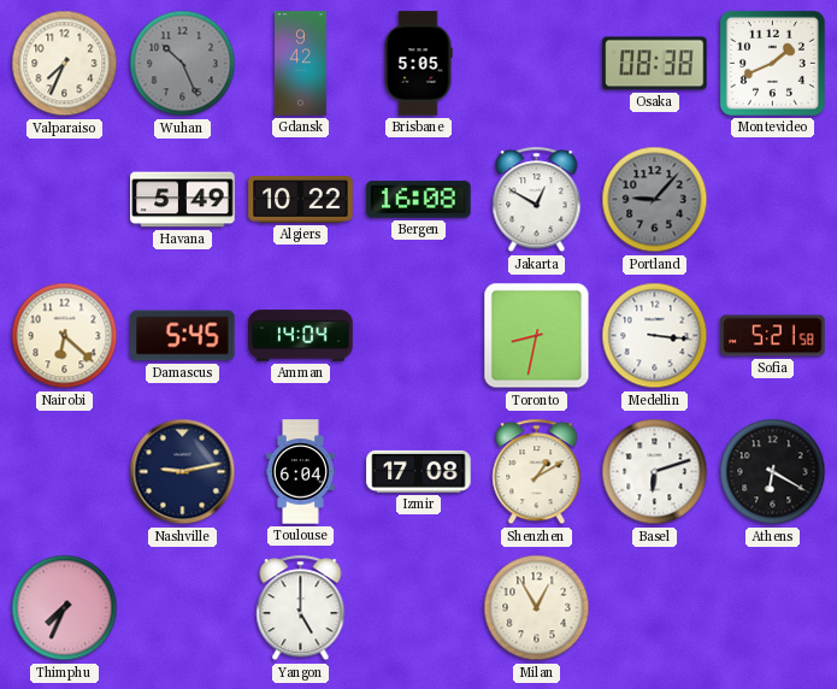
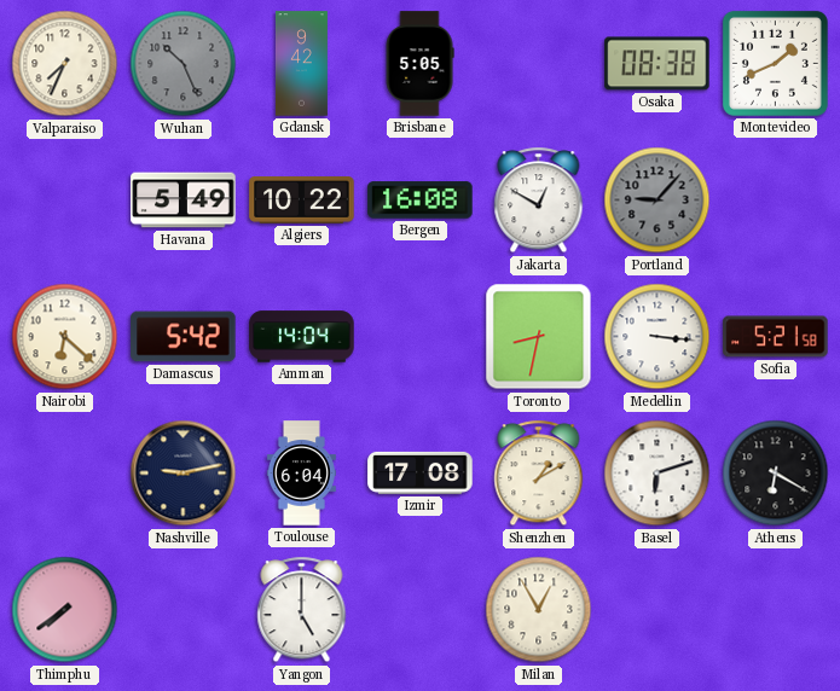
Damascus: 5:45 -> 5:42 (184, 337)
Thimphu: 7:34 -> 7:39 (65, 610)
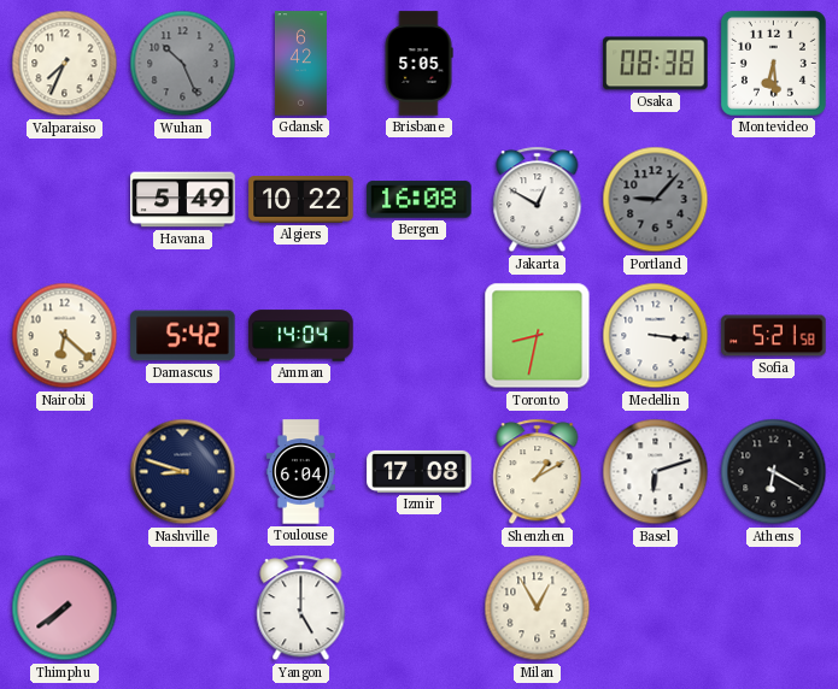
Gdansk: 9:42 -> 6:42 (300, 64)
Montevideo: 1:41 -> 6:29 (773, 63)
Nashville: 9:13 -> 8:48 (183, 472)
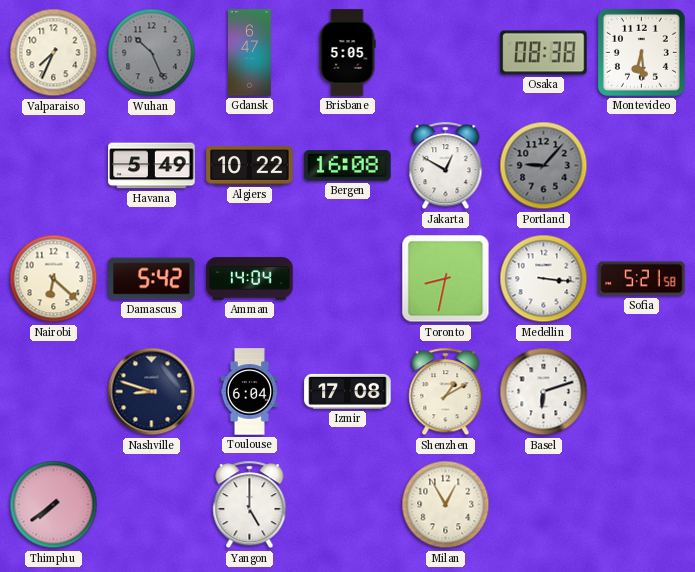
Gdansk: 6:42 -> 6:47 (249, 53)
Athens: 6:20 -> none (774, 472)
